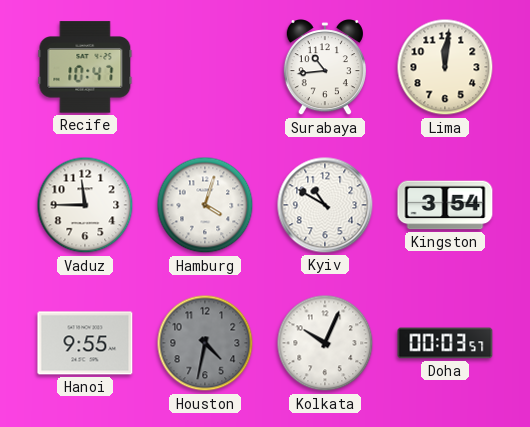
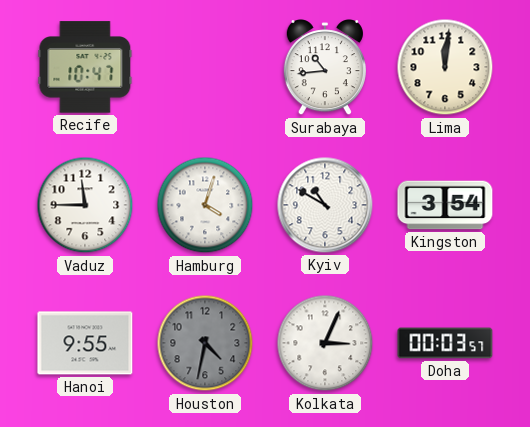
Kolkata: 10:04 -> 3:04 (325, 343)
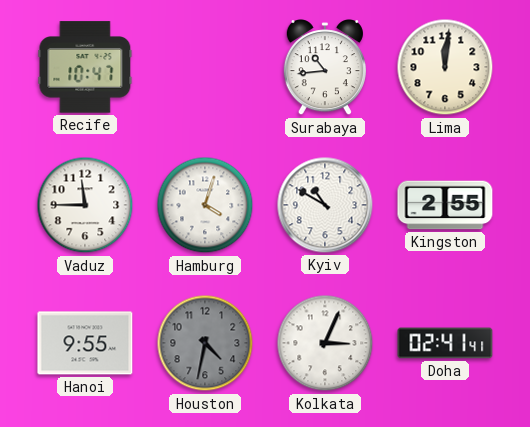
Kingston: 3:54 -> 2:55 (445, 205)
Doha: 00:03 -> 02:41 (445, 343)
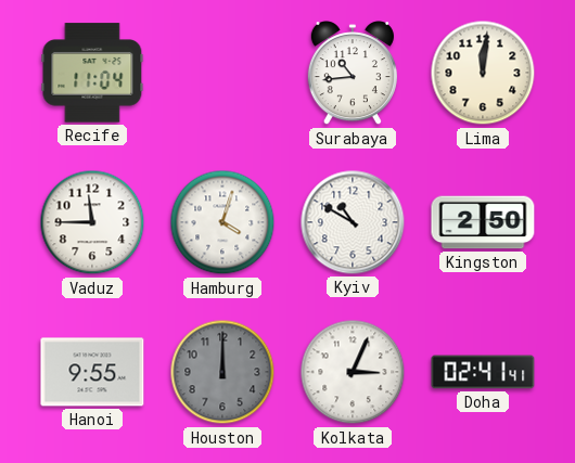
Recife: 10:47 -> 11:04 (92, 73)
Kingston: 2:55 -> 2:50 (483, 222)
Houston: 4:32 -> 12:00 (222, 372)
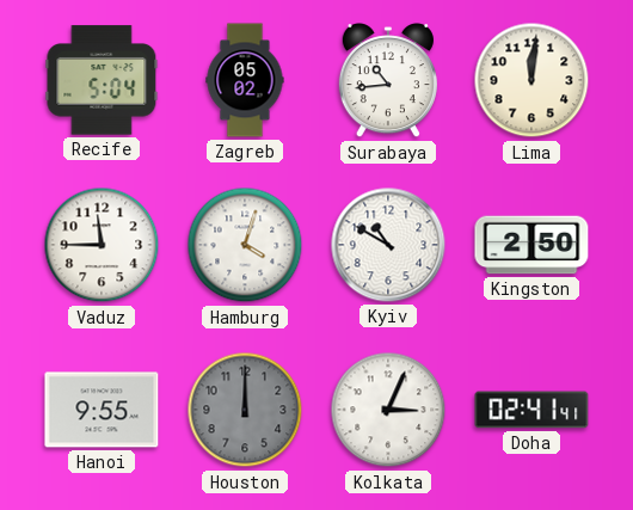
Recife: 11:04 -> 5:04 (102, 80)
Zagreb: none -> 05:02 (245, 80)
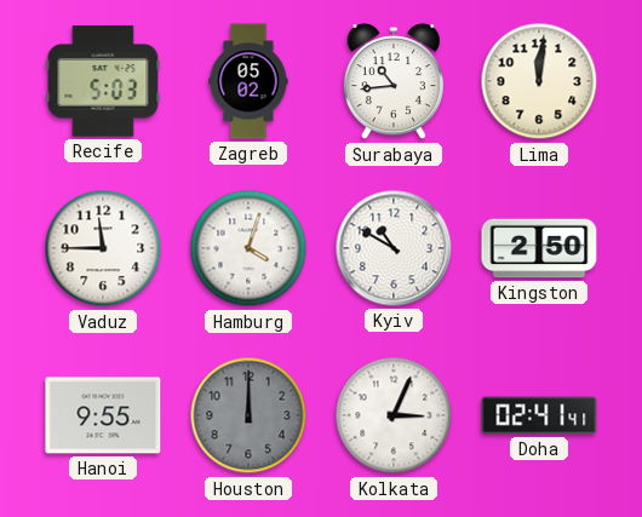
Recife: 5:04 -> 5:03 (103, 81)
